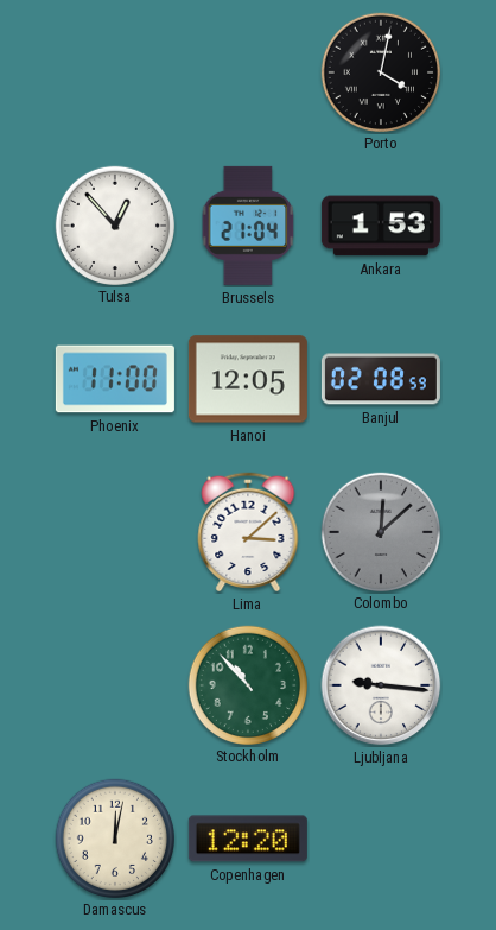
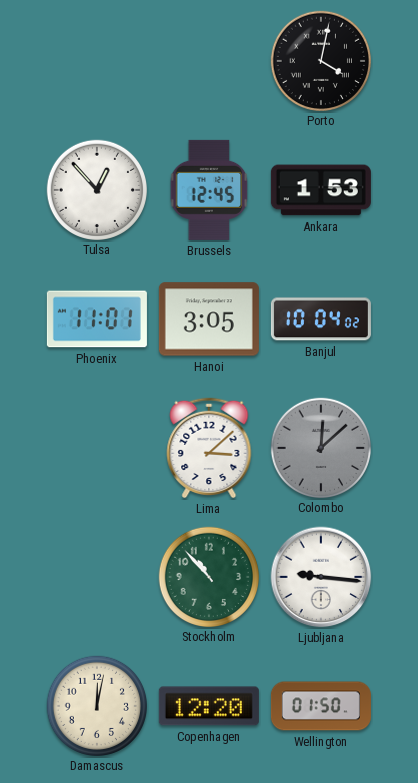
Brussels: 21:04 -> 12:45 (209, 190)
Phoenix: 11:00 -> 11:01 (97, 319)
Hanoi: 12:05 -> 3:05 (209, 319)
Banjul: 02:08 -> 10:04 (321, 319)
Wellington: none -> 01:50 (321, 706)
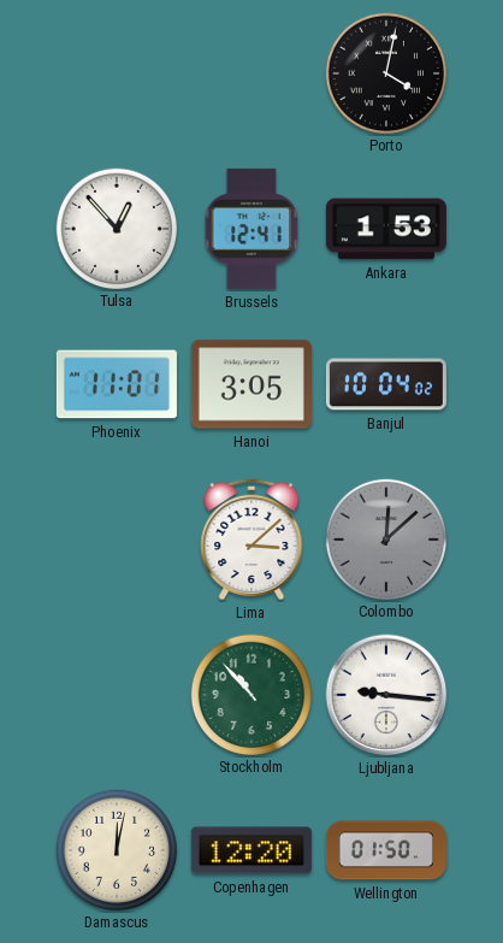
Brussels: 12:45 -> 12:41 (251, 229)
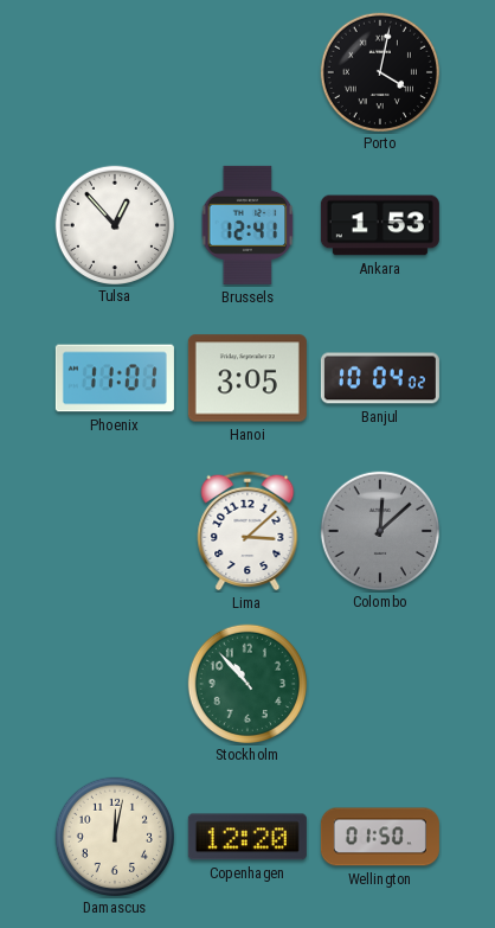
Ljubljana: 9:16 -> none (386, 695)
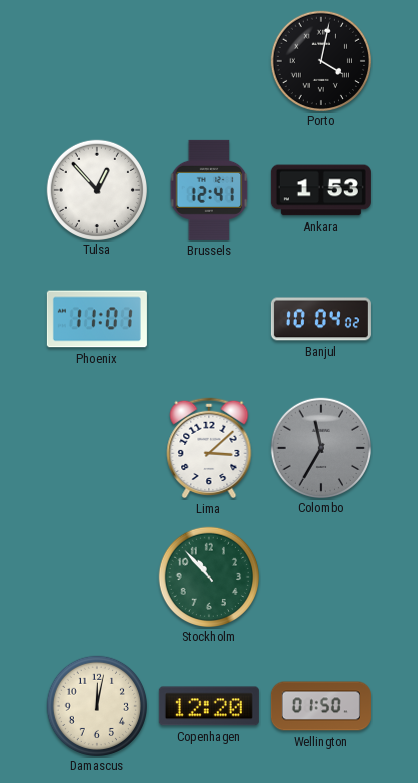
Hanoi: 3:05 -> none (247, 378)
Colombo: 12:08 -> 11:35 (320, 447)
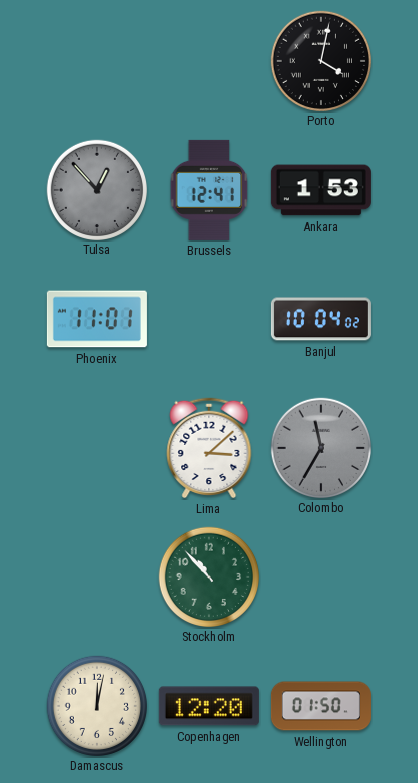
Tulsa dial: white -> grey (96, 189)
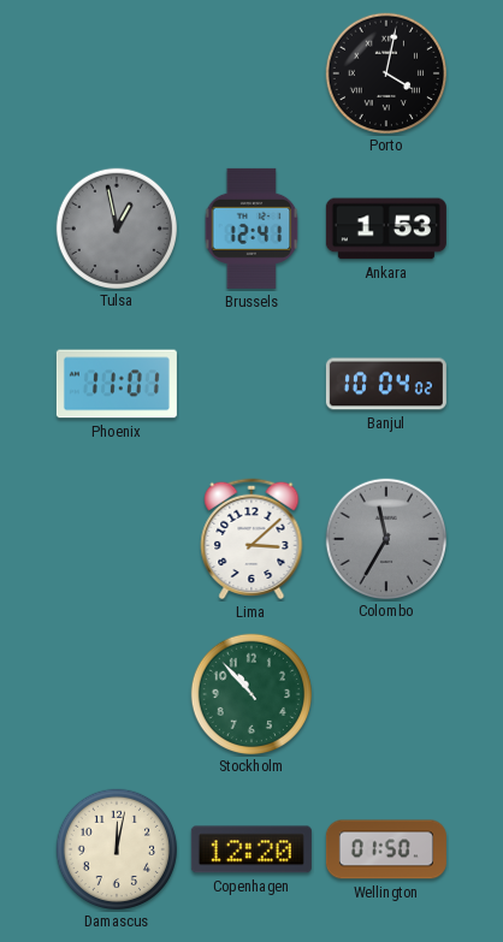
Tulsa: 12:53 -> 12:58 (116, 227)
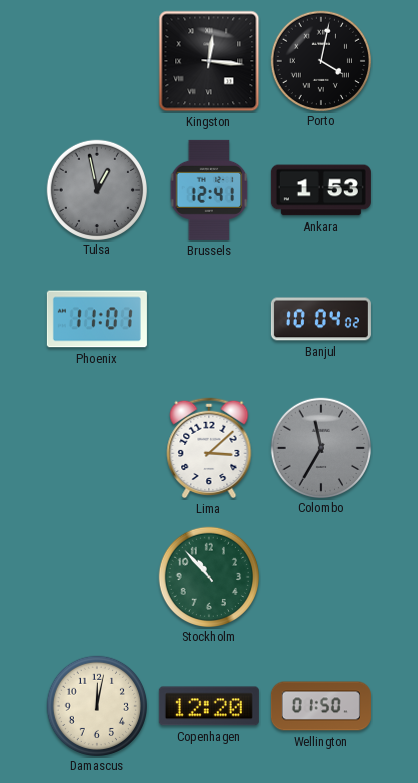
Kingston: none -> 12:16 (209, 61)
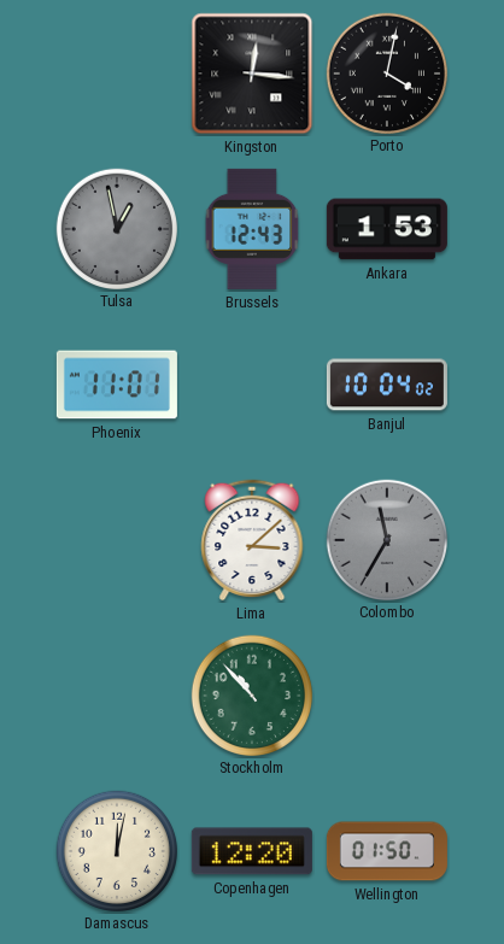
Brussels: 12:41 -> 12:43 (252, 229)
